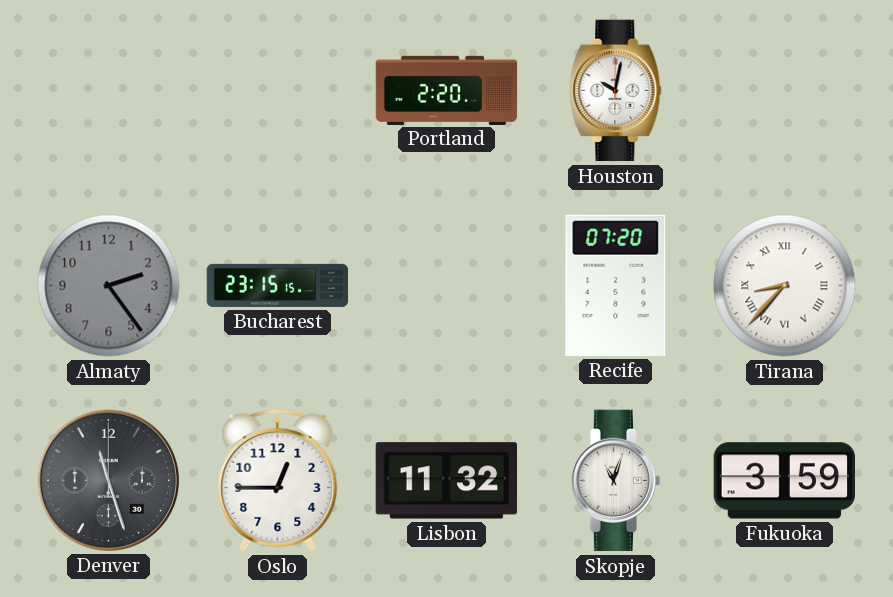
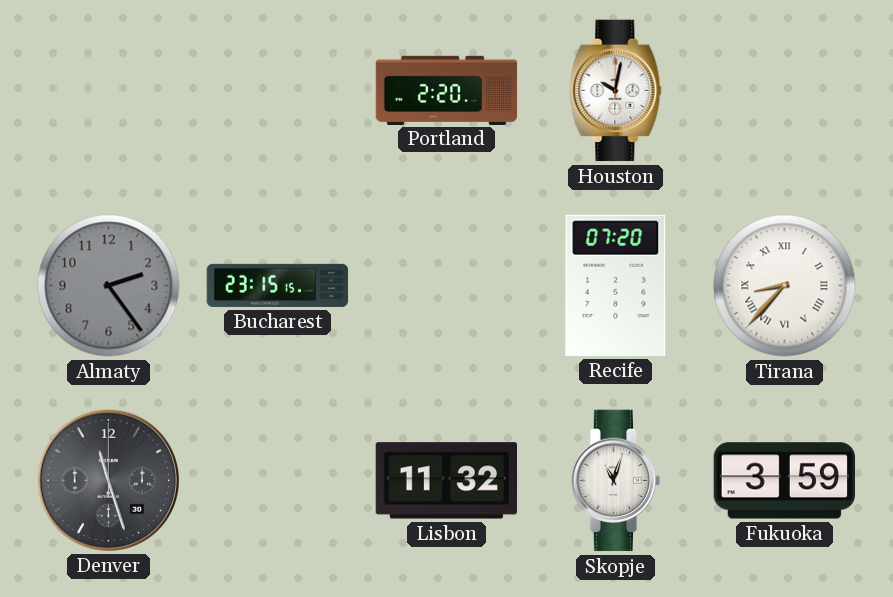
Oslo: 12:45 -> none (278, 480)
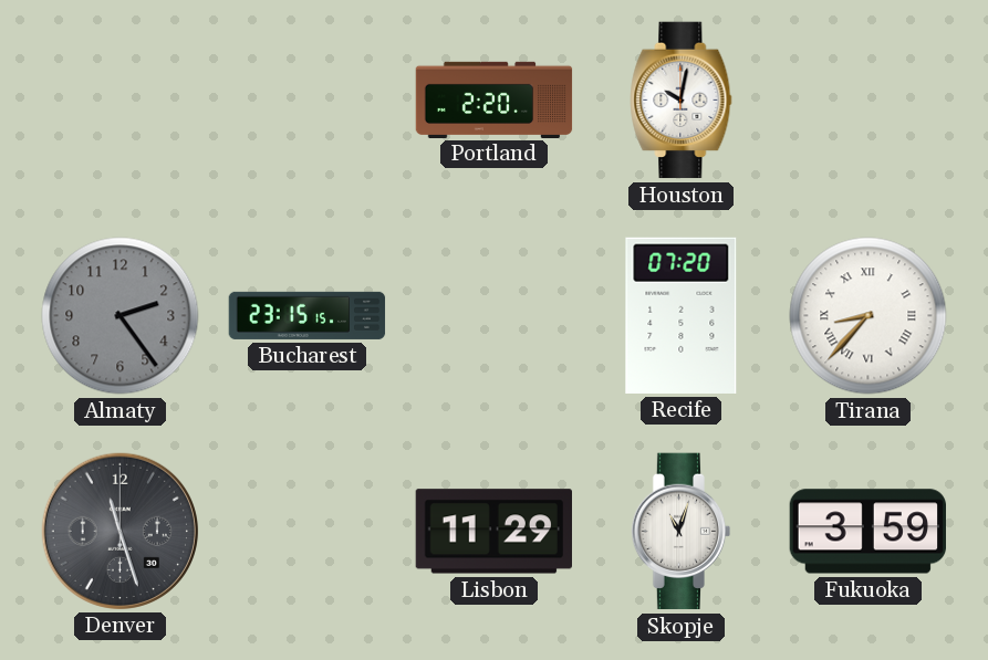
Lisbon: 11:32 -> 11:29 (493, 532)
